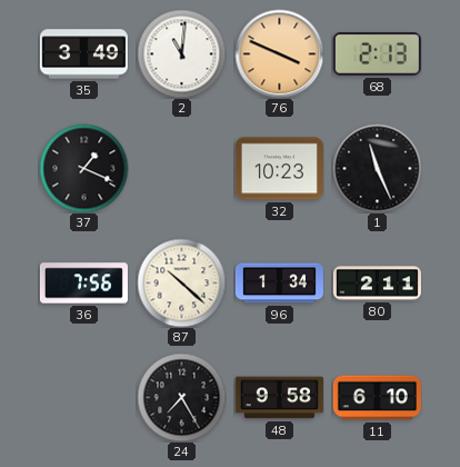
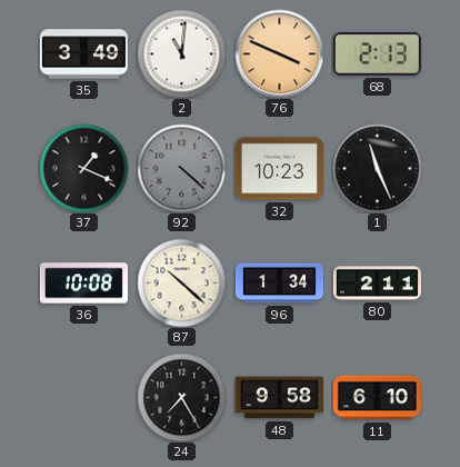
92: none -> 4:22 (181, 168)
36: 7:56 -> 10:08 (83, 284)
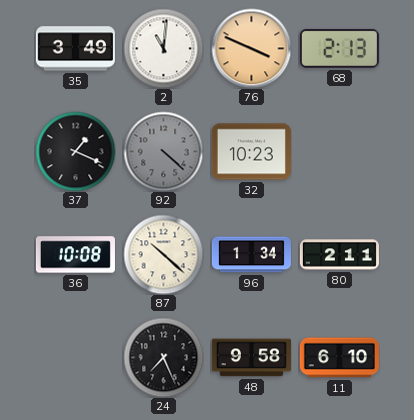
1: 11:26 -> none (377, 168)
24: 7:25 -> 7:26 (163, 357)
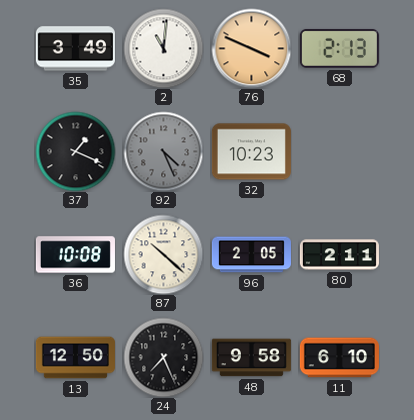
92: 4:22 -> 4:26 (163, 151)
96: 1:34 -> 2:05 (251, 255)
13: none -> 12:50 (75, 358)
